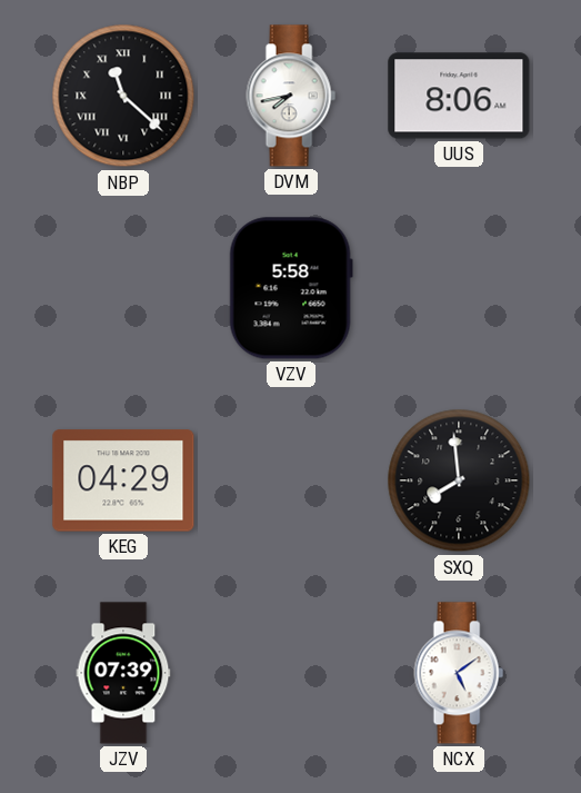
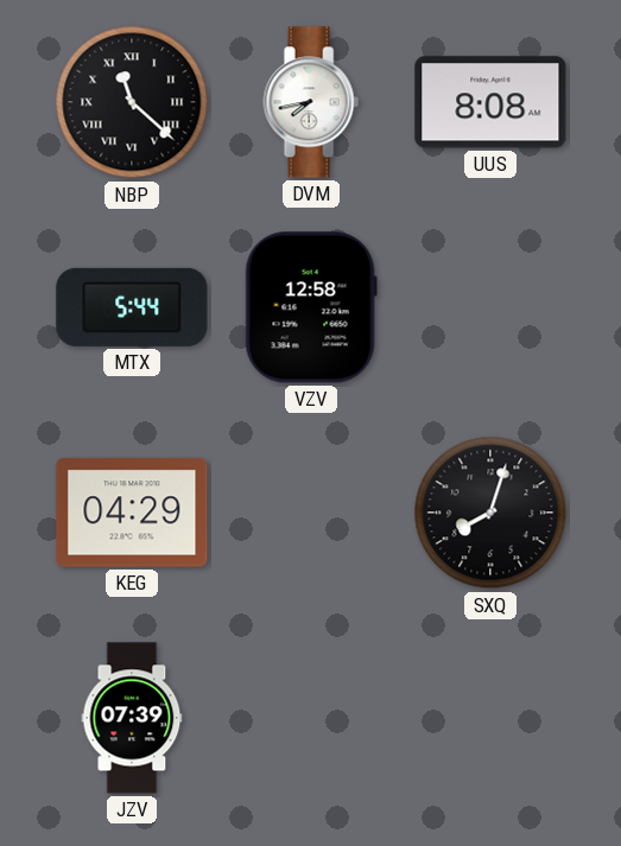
UUS: 8:06 -> 8:08 (490, 102)
MTX: none -> 5:44 (132, 307)
VZV: 5:58 -> 12:58 (311, 307)
SXQ: 7:59 -> 8:03 (490, 513)
NCX: 5:09 -> none (459, 673)
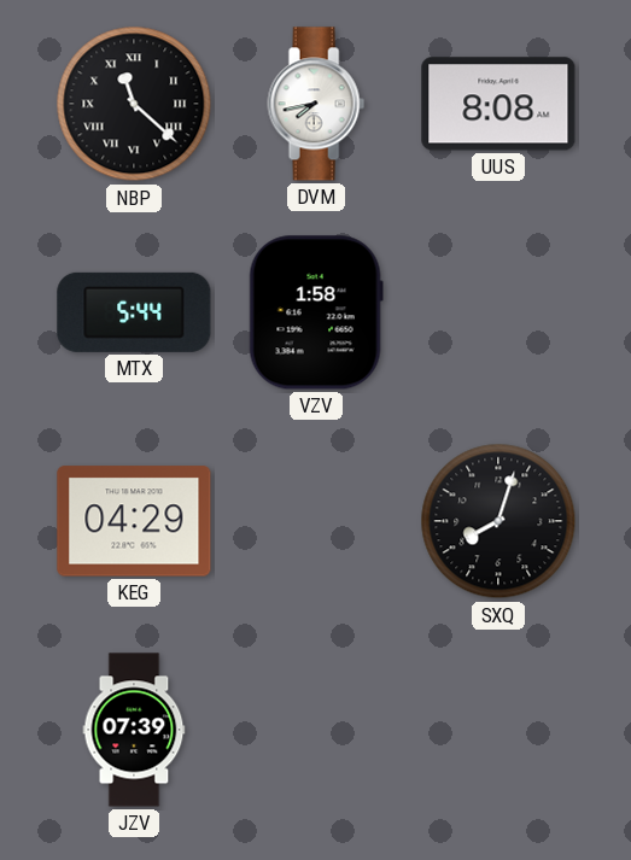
VZV: 12:58 -> 1:58 (316, 312)
